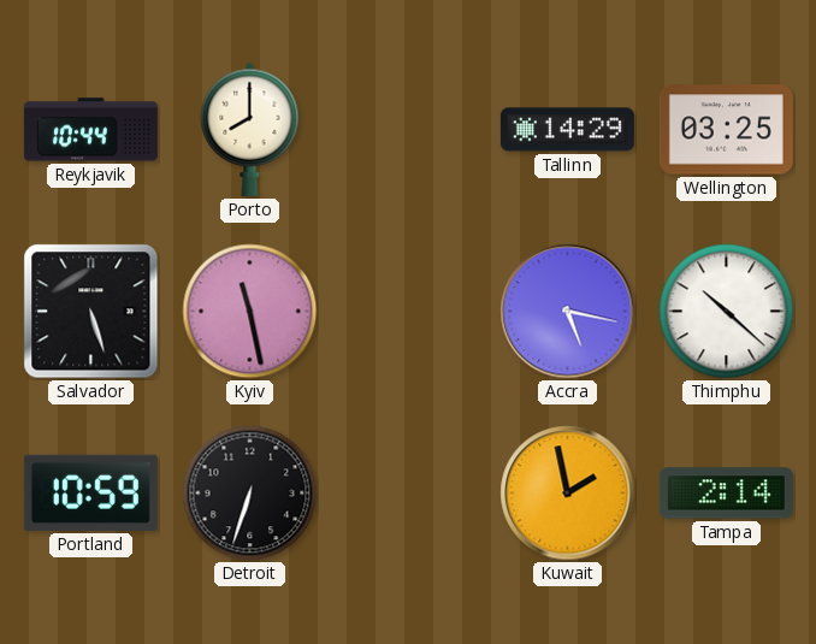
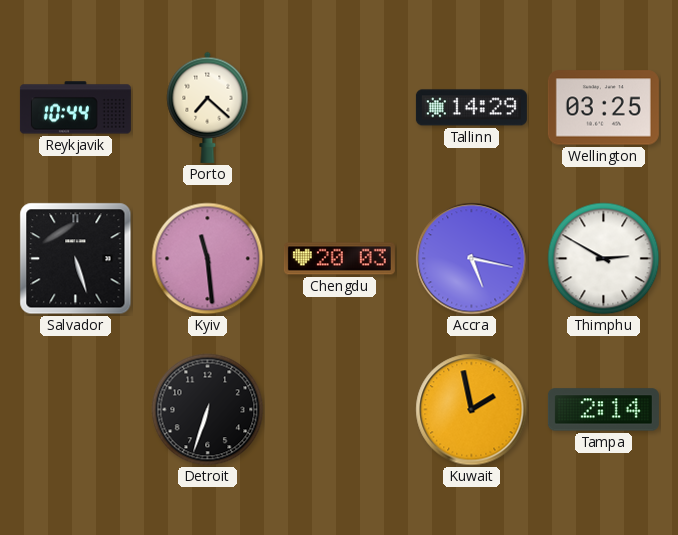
Porto: 8:00 -> 7:22 (208, 107)
Kyiv: 11:28 -> 11:29 (208, 259)
Chengdu: none -> 20:03 (339, 259)
Thimphu: 10:22 -> 2:50 (604, 259)
Portland: 10:59 -> none (90, 492)
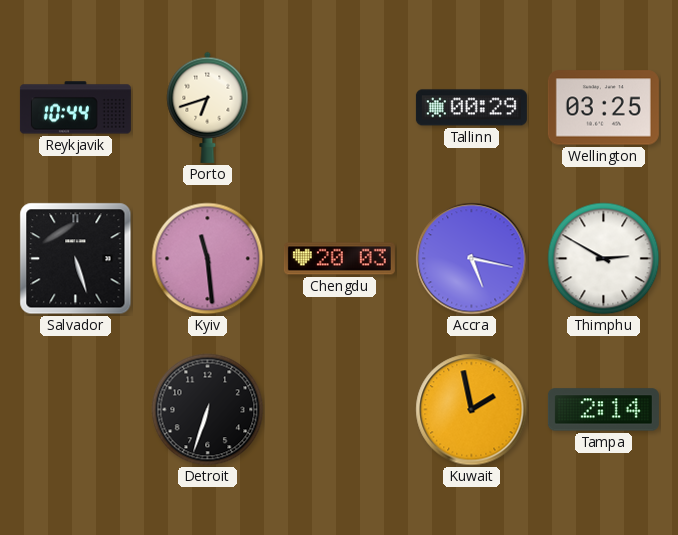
Porto: 7:22 -> 6:42 (208, 107)
Tallinn: 14:29 -> 00:29 (471, 108)
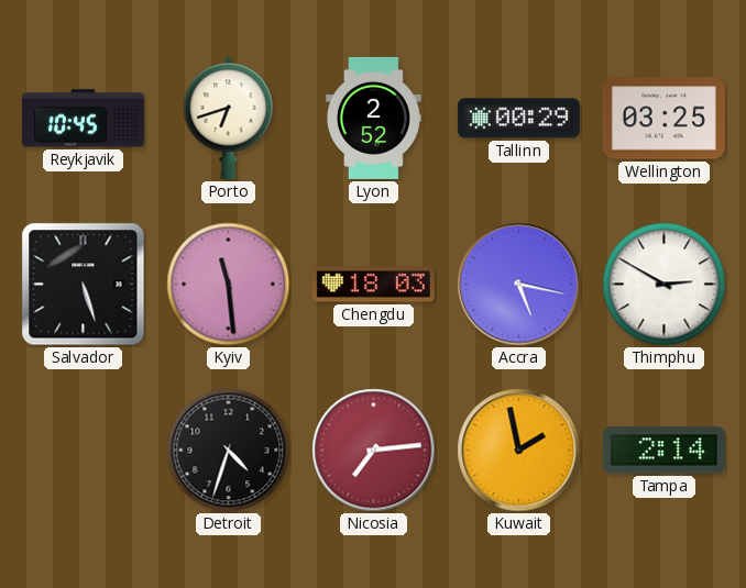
Reykjavik: 10:44 -> 10:45 (83, 119)
Lyon: none -> 2:52 (374, 118)
Chengdu: 20:03 -> 18:03 (373, 285)
Detroit: 6:33 -> 4:33 (229, 451)
Nicosia: none -> 7:14 (374, 451)
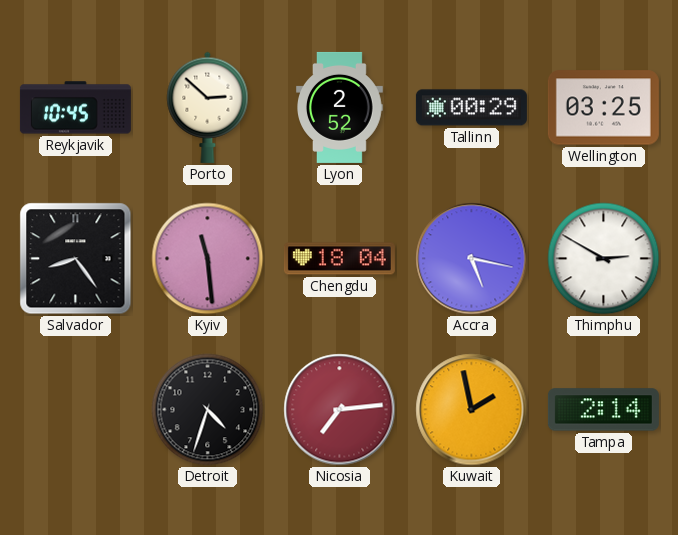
Porto: 6:42 -> 2:52 (208, 107)
Salvador: 5:27 -> 8:24 (76, 259)
Chengdu: 18:03 -> 18:04 (339, 259)
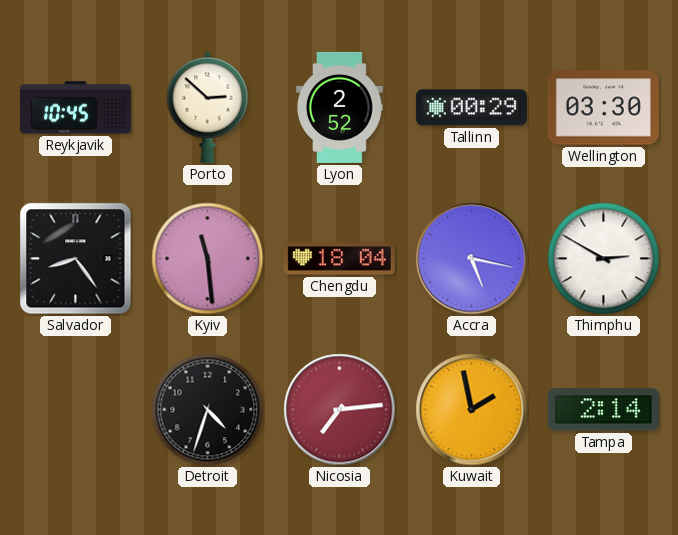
Wellington: 03:25 -> 03:30 (603, 108)
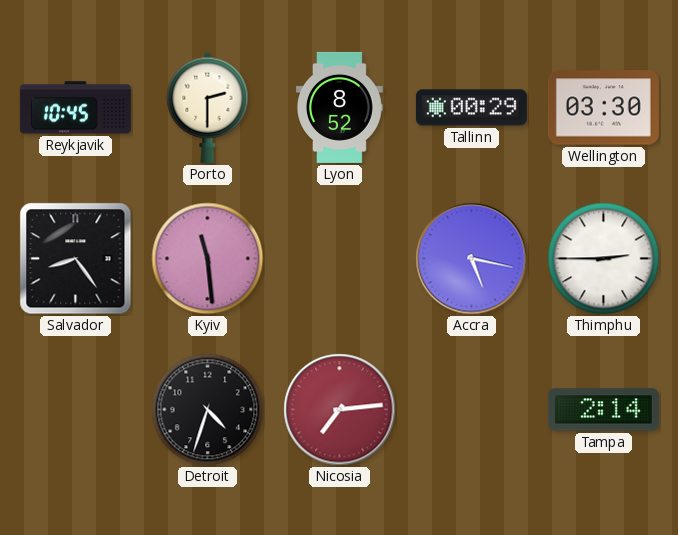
Porto: 2:52 -> 2:30 (208, 107)
Lyon: 2:52 -> 8:52 (340, 107)
Chengdu: 18:04 -> none (339, 259)
Thimphu: 2:50 -> 2:45 (604, 259)
Kuwait: 1:58 -> none (472, 410)
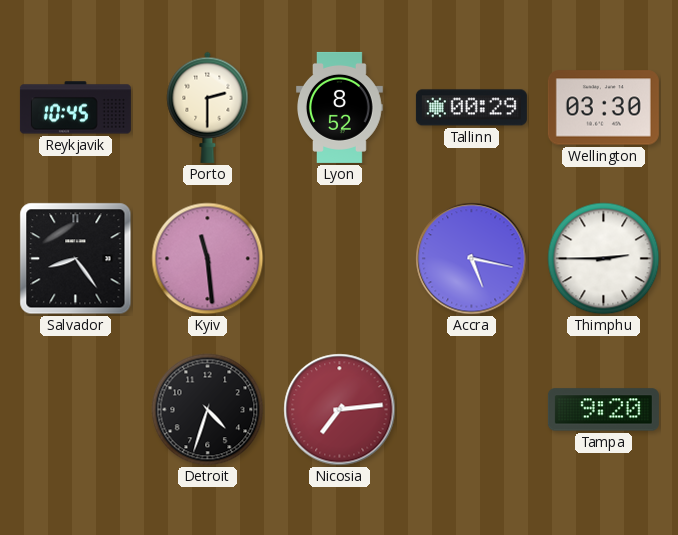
Tampa: 2:14 -> 9:20 (603, 410)
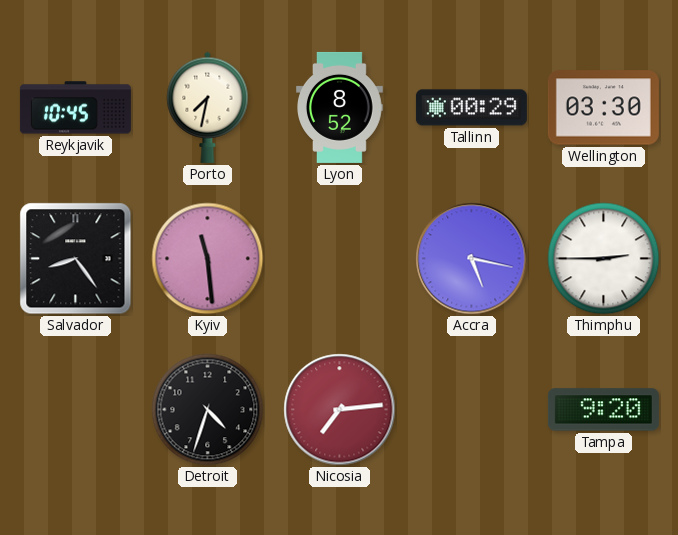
Porto: 2:30 -> 7:32 (208, 107)
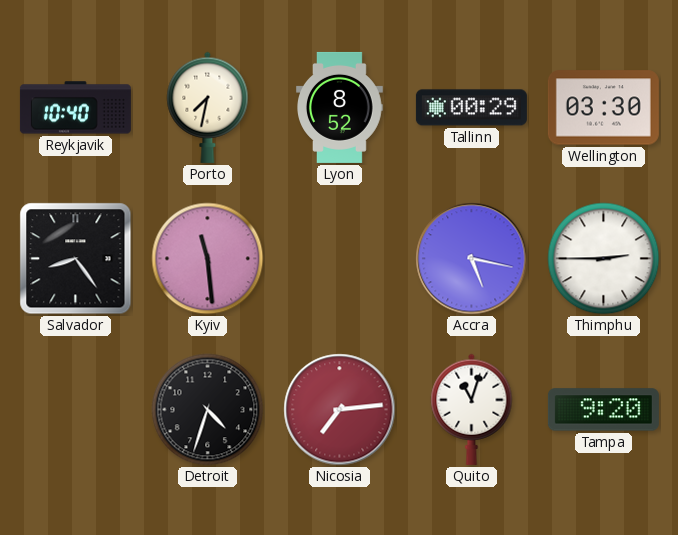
Reykjavik: 10:45 -> 10:40 (75, 108)
Quito: none -> 11:03 (472, 409)
